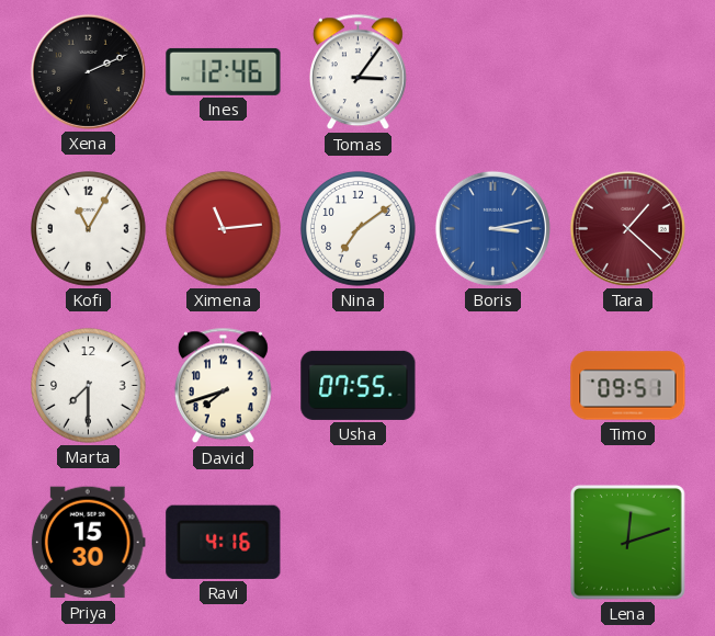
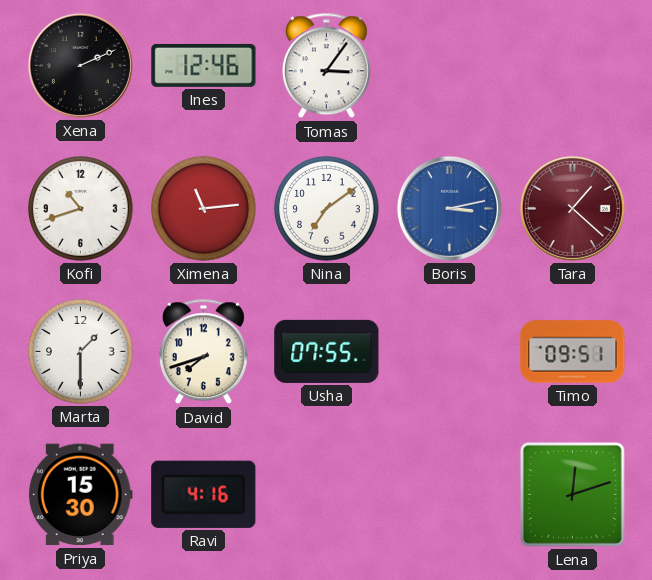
Kofi: 11:05 -> 10:42 (81, 209)
Marta: 7:30 -> 1:30 (81, 352)
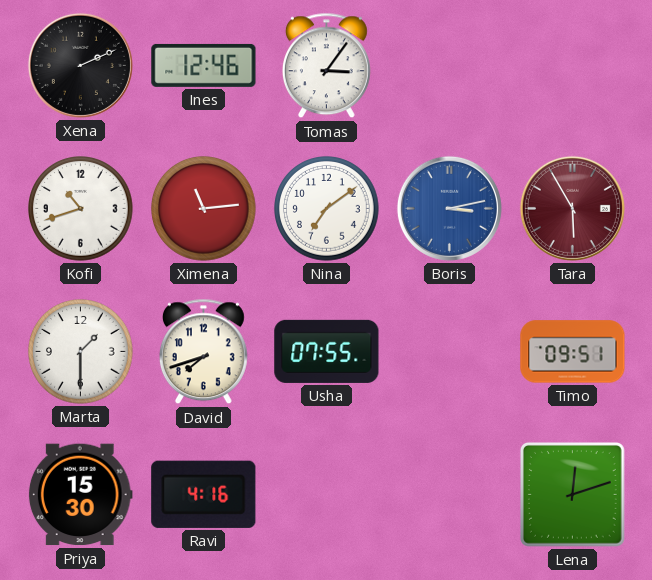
Tara: 1:22 -> 5:55 (572, 208)
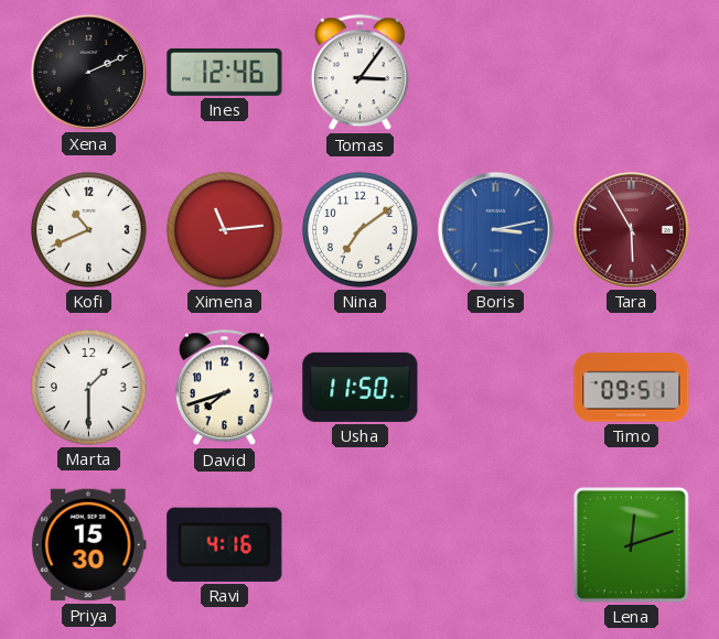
Kofi: 10:42 -> 10:41 (89, 230)
Usha: 07:55 -> 11:50 (361, 387)
